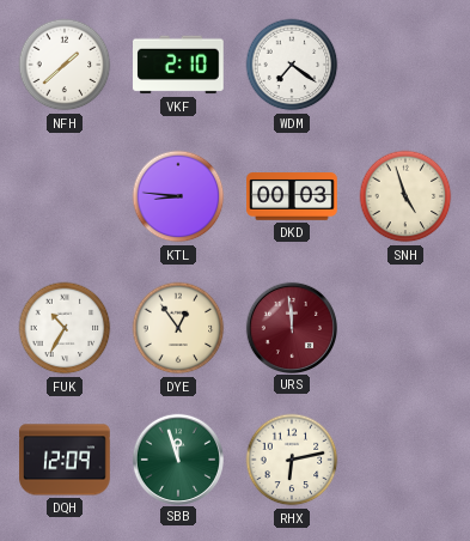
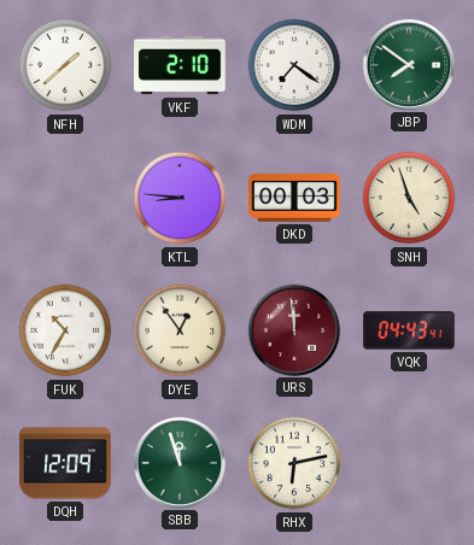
JBP: none -> 7:51 (408, 64)
VQK: none -> 04:43 (409, 330)
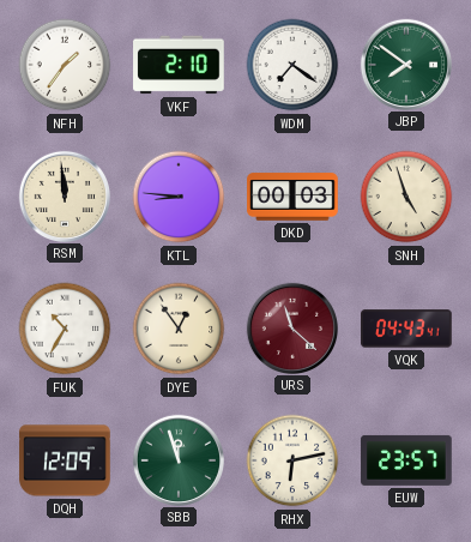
NFH: 1:38 -> 1:36 (65, 65)
RSM: none -> 11:59 (64, 195)
URS: 11:59 -> 11:22 (291, 327)
EUW: none -> 23:57 (406, 460)
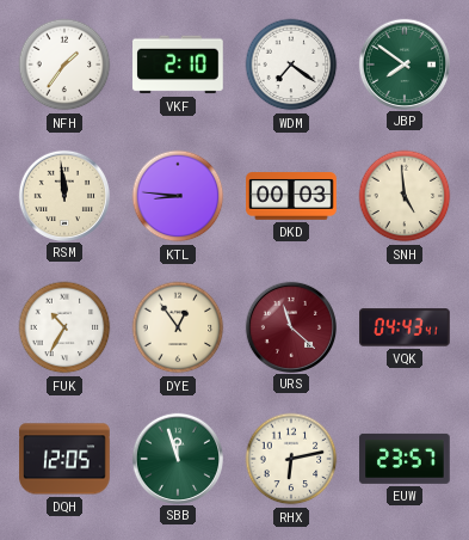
SNH: 4:57 -> 4:59 (405, 196)
DQH: 12:09 -> 12:05 (64, 459)
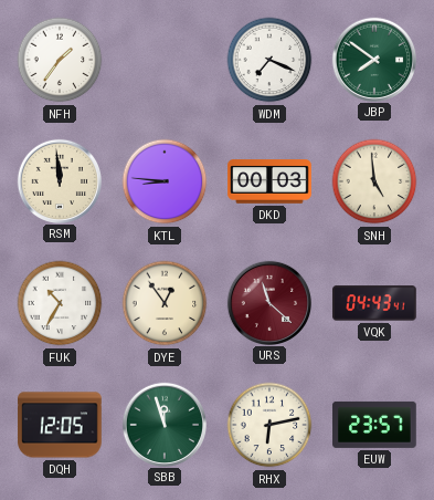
VKF: 2:10 -> none (178, 65)
WDM: 7:21 -> 7:19 (269, 60)
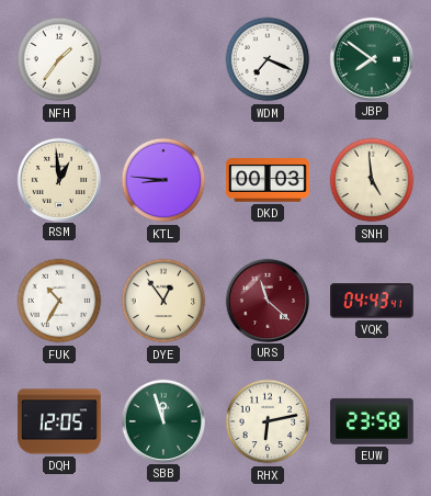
RSM: 11:59 -> 12:59 (58, 179)
EUW: 23:57 -> 23:58 (372, 421)
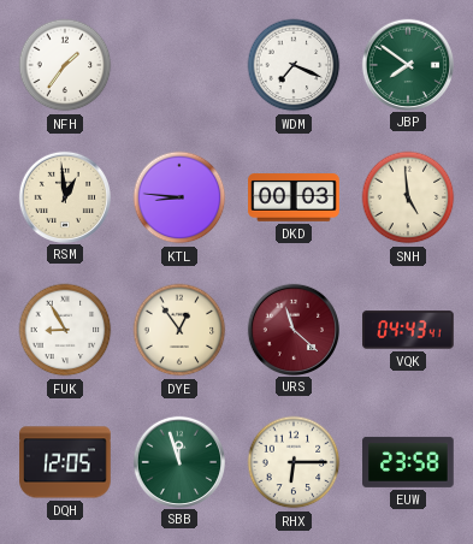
FUK: 10:35 -> 8:55 (65, 330)
RHX: 6:13 -> 6:15 (294, 462)
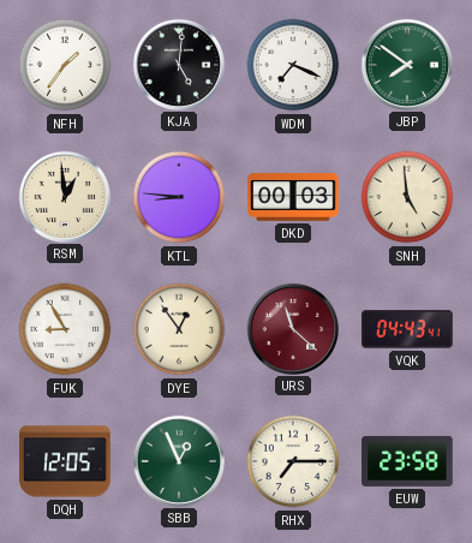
KJA: none -> 5:01 (178, 64)
SBB: 11:57 -> 12:56 (178, 460)
RHX: 6:15 -> 7:15 (293, 461)
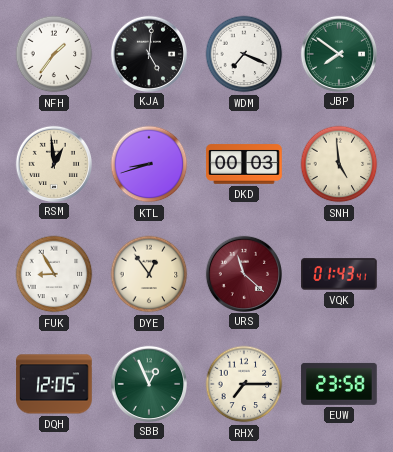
KTL: 8:46 -> 8:42 (149, 164)
VQK: 04:43 -> 01:43 (339, 274)
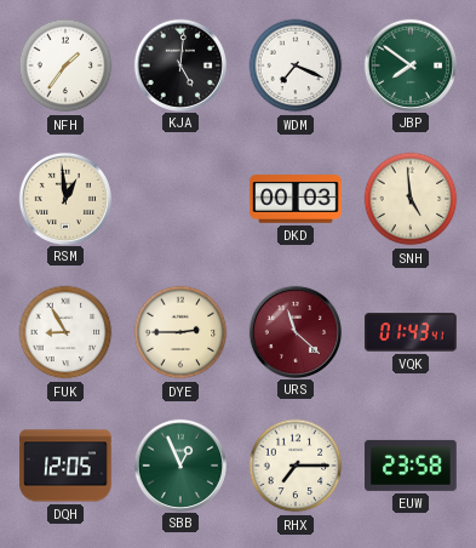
KTL: 8:42 -> none (149, 164)
DYE: 12:54 -> 2:45 (180, 332)
